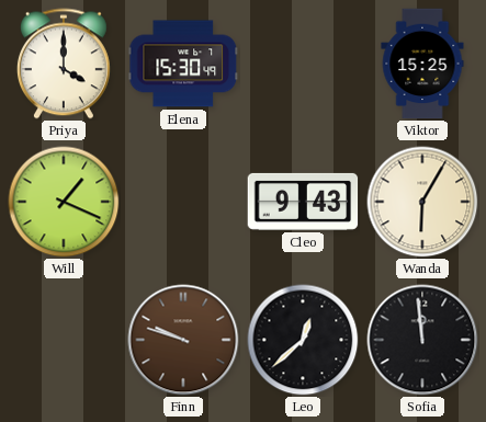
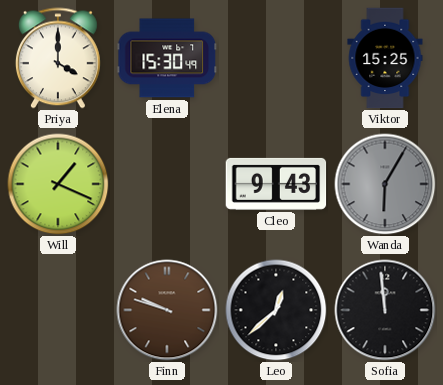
Wanda dial: cream -> grey (385, 184)
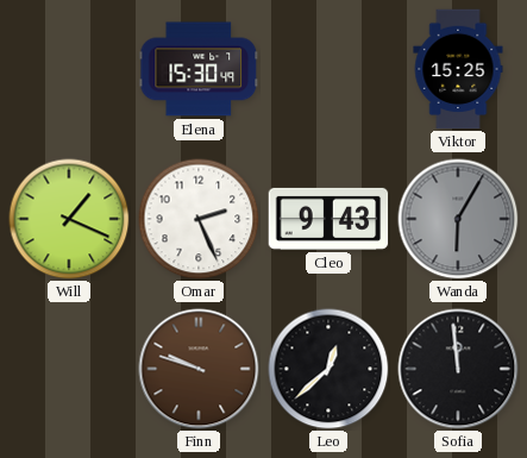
Priya: 4:00 -> none (58, 58)
Omar: none -> 2:26 (199, 219)
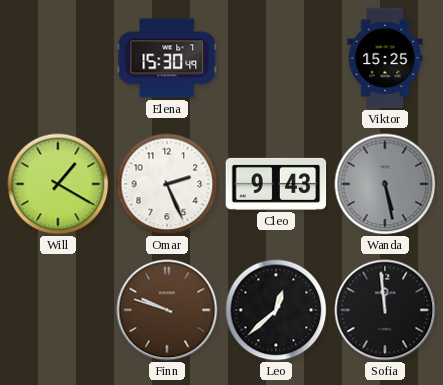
Will: 1:19 -> 1:20 (58, 184)
Wanda: 6:05 -> 5:28 (385, 184)
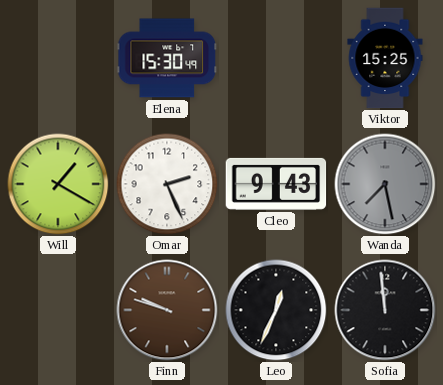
Wanda: 5:28 -> 7:28 (385, 184)
Leo: 12:38 -> 12:34 (276, 310)
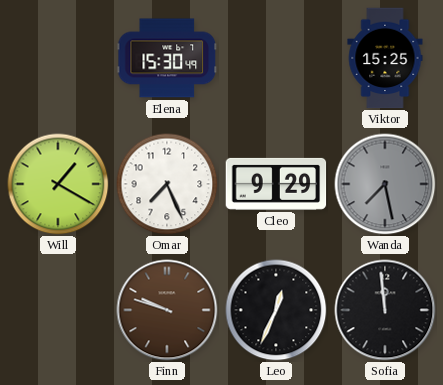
Omar: 2:26 -> 7:26 (167, 184)
Cleo: 9:43 -> 9:29 (276, 184)
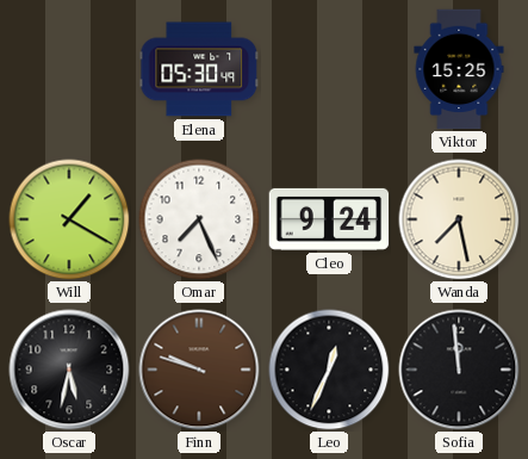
Elena: 15:30 -> 05:30 (199, 69)
Cleo: 9:29 -> 9:24 (329, 219)
Wanda dial: grey -> cream (459, 219)
Oscar: none -> 5:32 (69, 370)
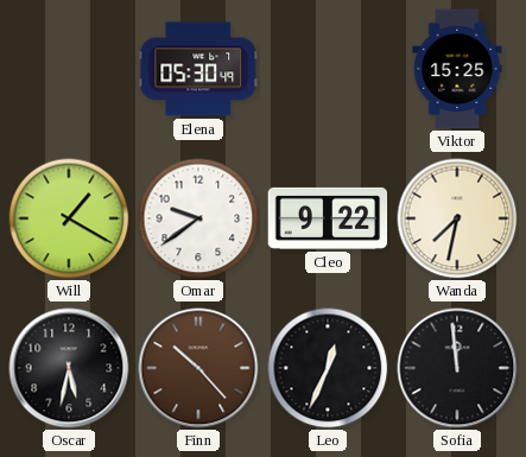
Omar: 7:26 -> 9:39 (198, 218)
Cleo: 9:24 -> 9:22 (328, 218)
Wanda: 7:28 -> 7:32 (457, 218)
Finn: 9:48 -> 10:23 (198, 368)
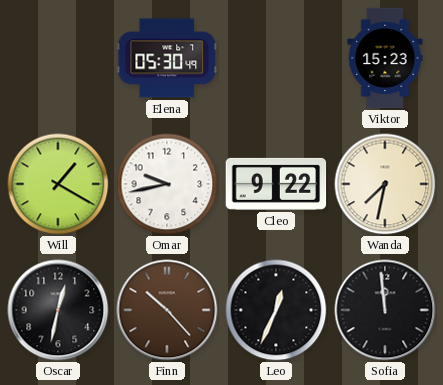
Viktor: 15:25 -> 15:23 (385, 58)
Omar: 9:39 -> 9:43 (167, 184)
Oscar: 5:32 -> 12:32 (58, 310)
